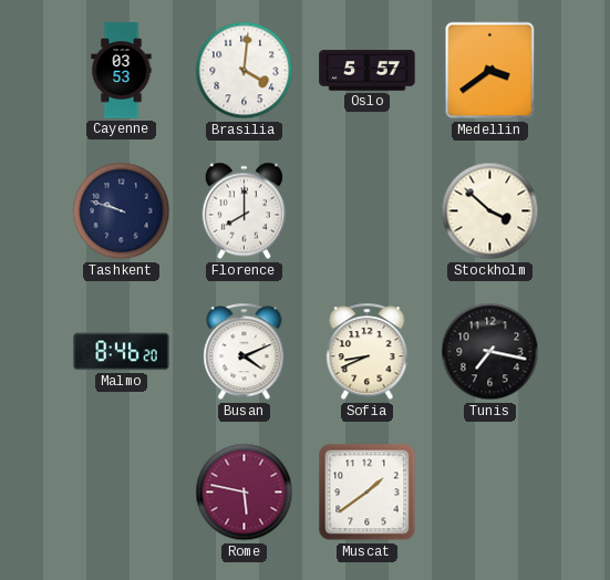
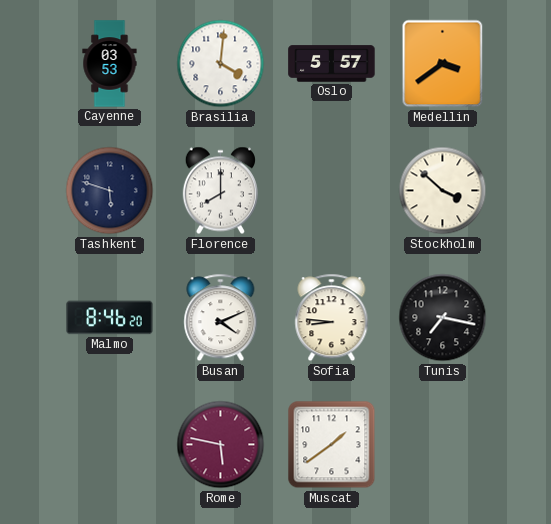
Tashkent: 9:48 -> 5:48 (110, 191)
Sofia: 8:41 -> 8:46 (332, 318)
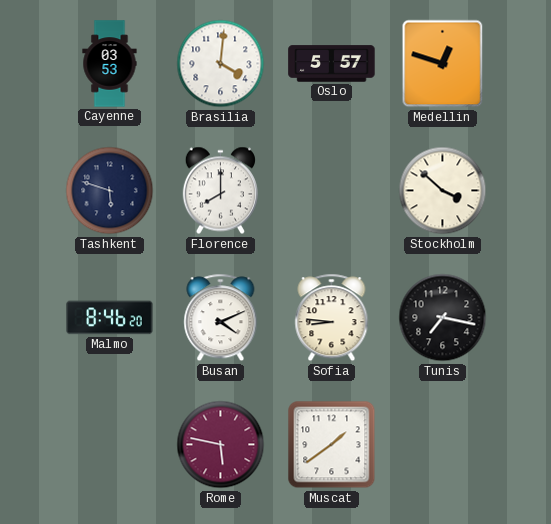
Medellin: 3:39 -> 12:48 (443, 64)
